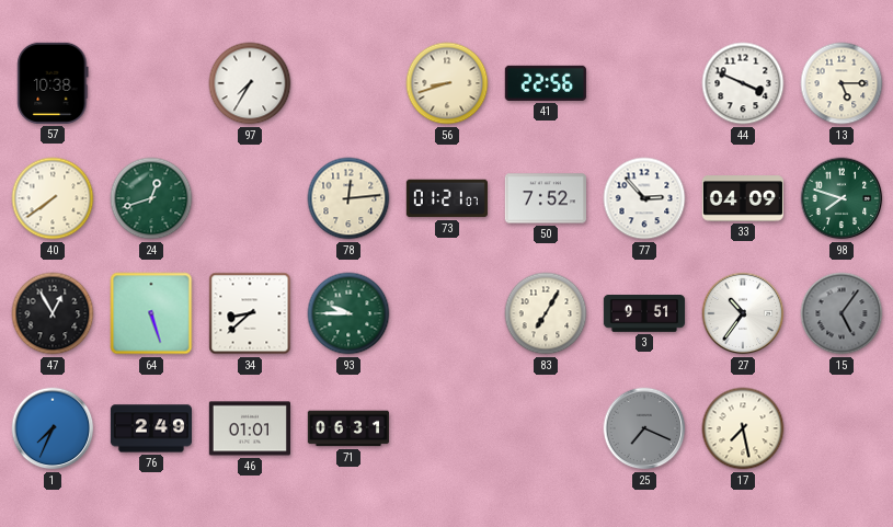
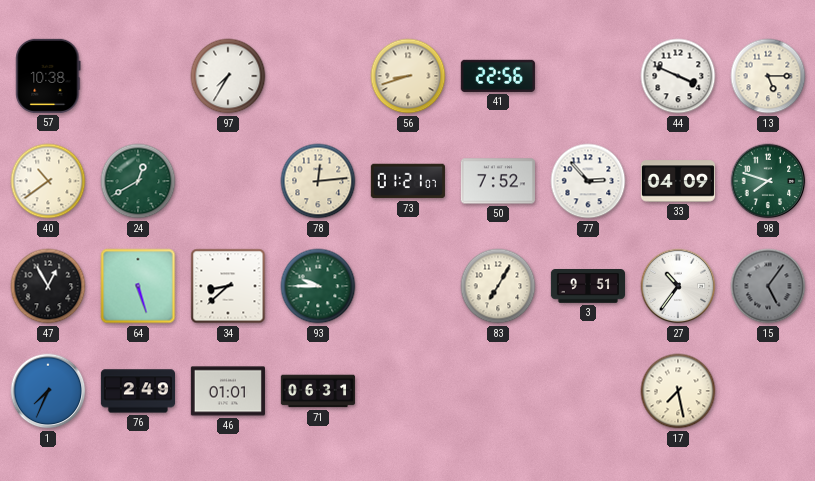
40: 7:39 -> 10:39 (48, 181)
24: 12:42 -> 12:40 (138, 181)
25: 7:19 -> none (644, 428)
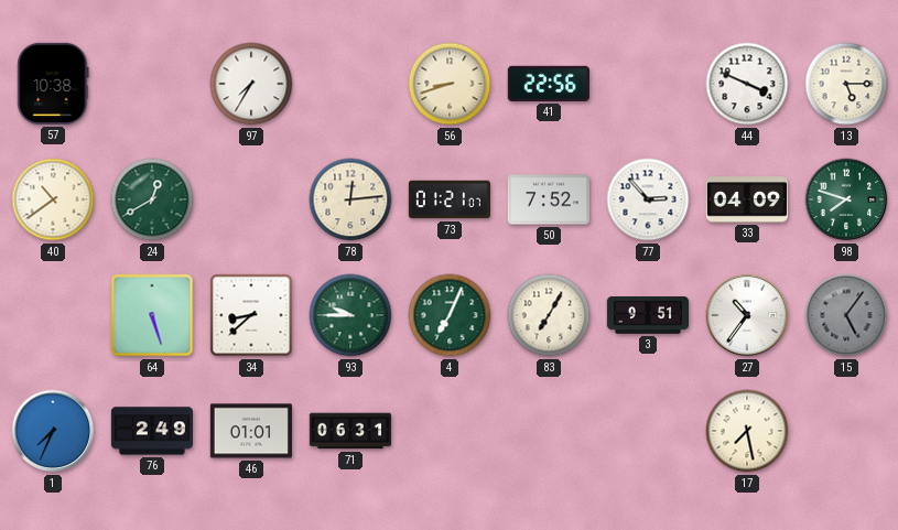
47: 12:55 -> none (48, 286)
4: none -> 7:04 (450, 315)
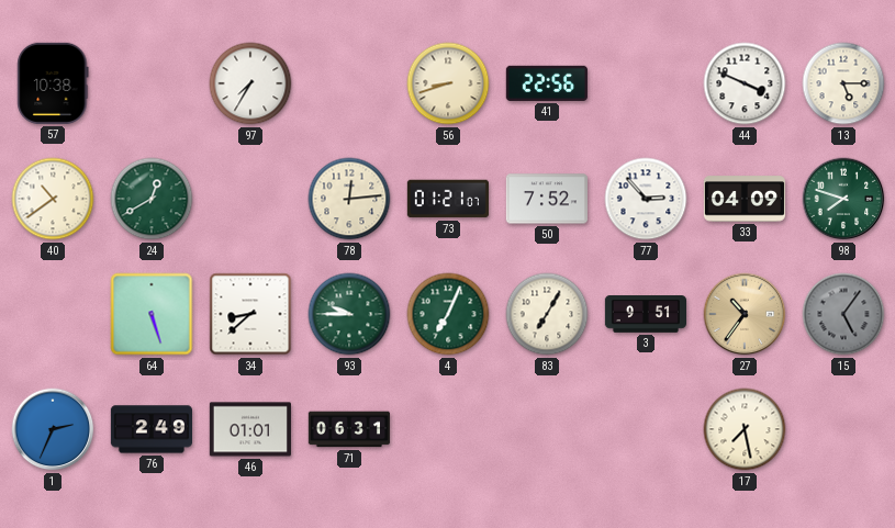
27 dial: white -> champagne (745, 314)
1: 7:34 -> 2:34 (53, 429)
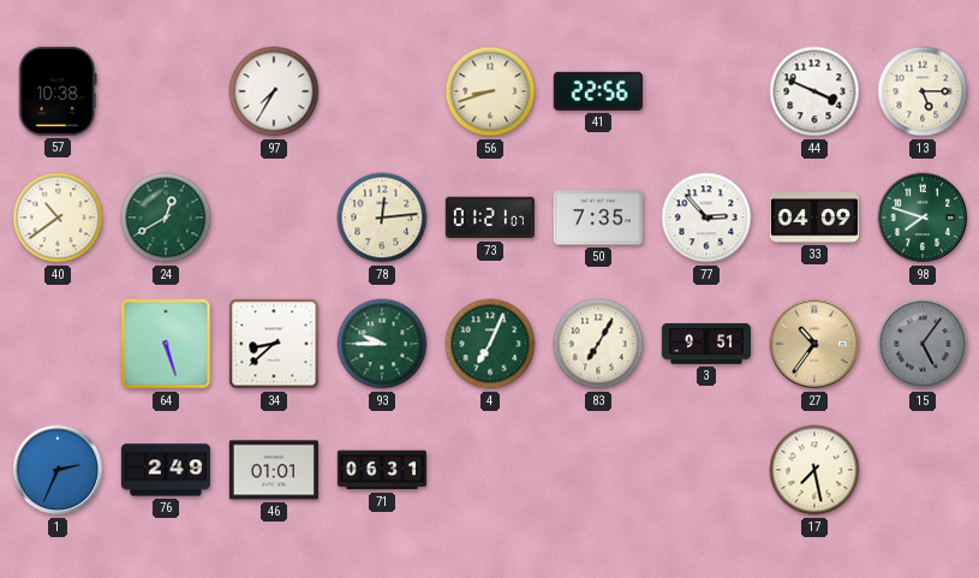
50: 7:52 -> 7:35 (598, 218)
